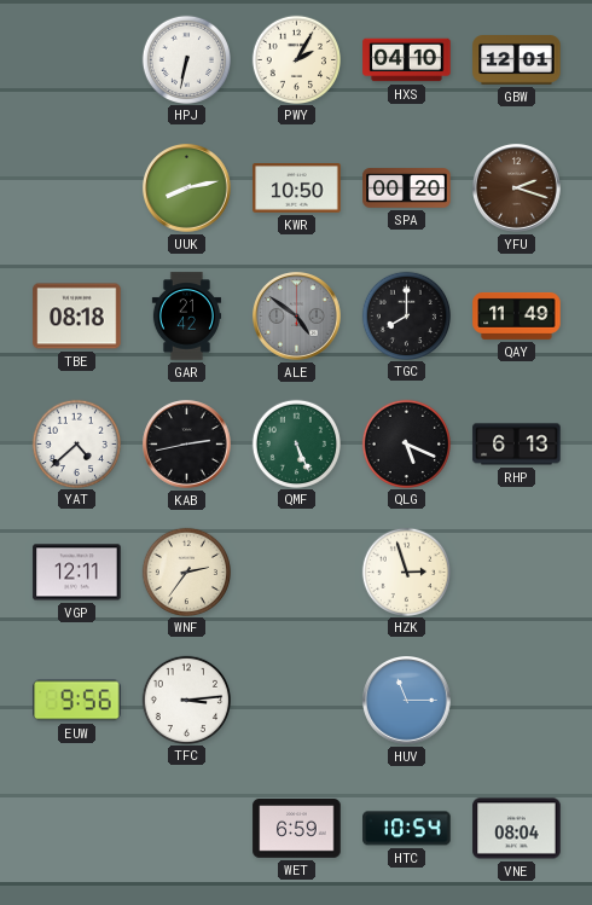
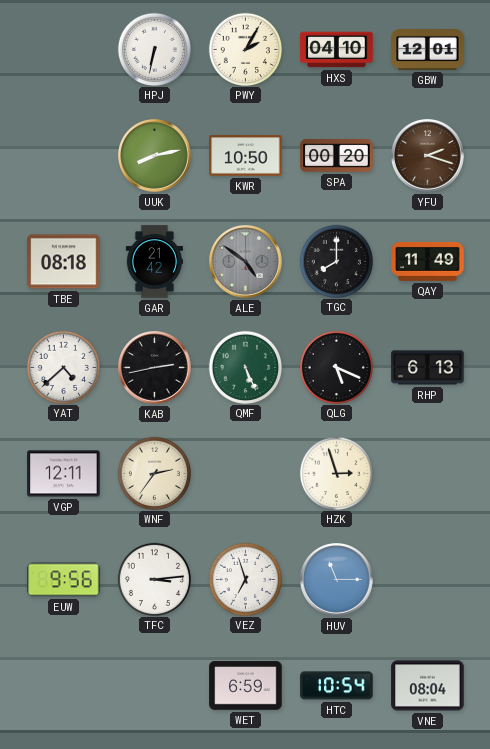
VEZ: none -> 6:57 (245, 579)
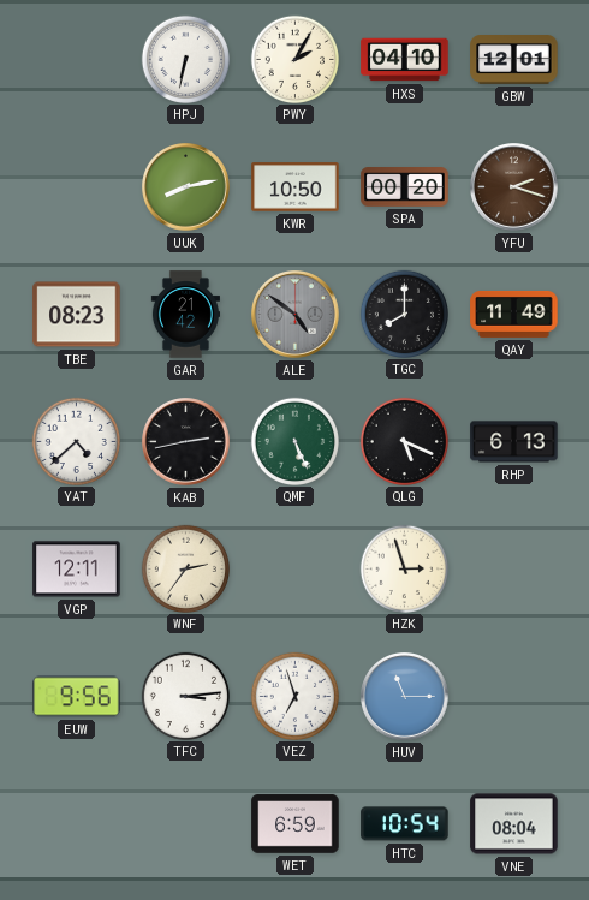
TBE: 08:18 -> 08:23 (77, 315)
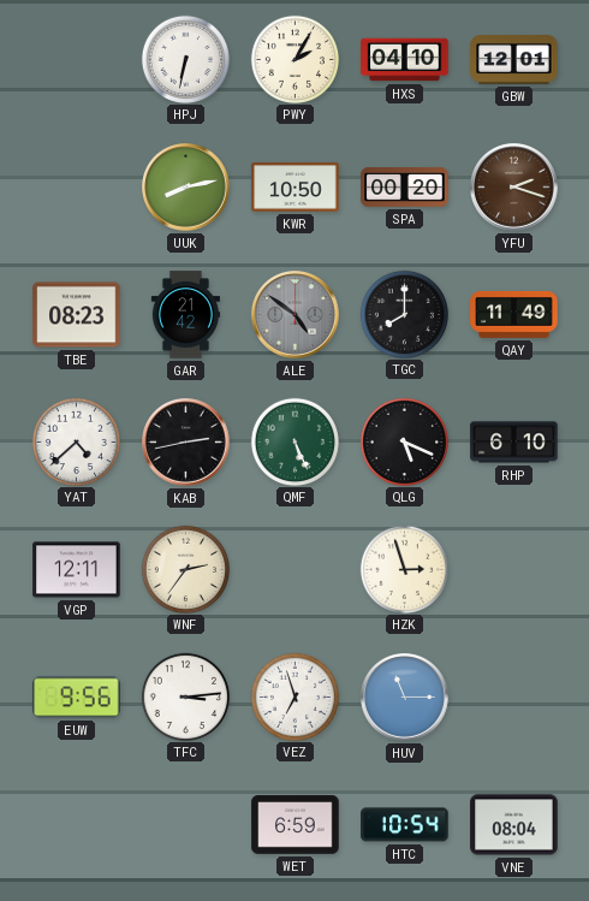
RHP: 6:13 -> 6:10 (514, 443)
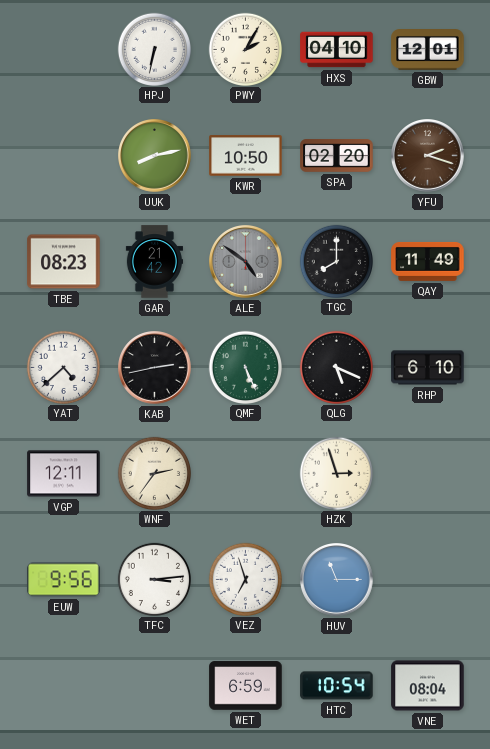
SPA: 00:20 -> 02:20 (337, 156)
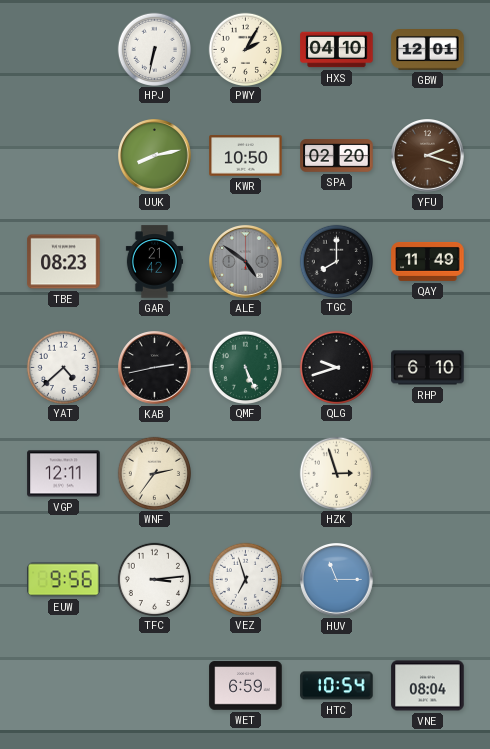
QLG: 5:19 -> 9:42 (336, 367)
